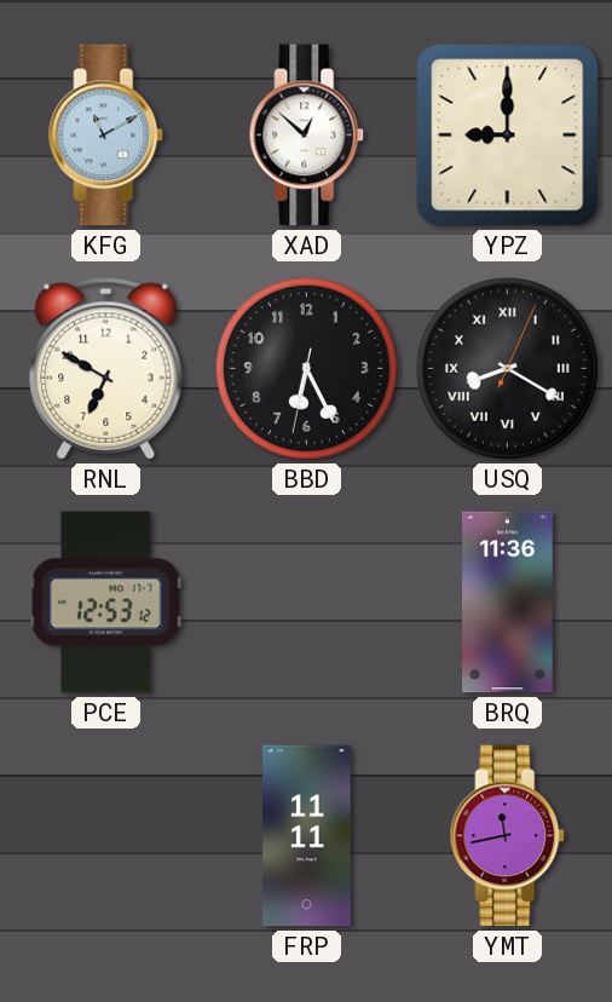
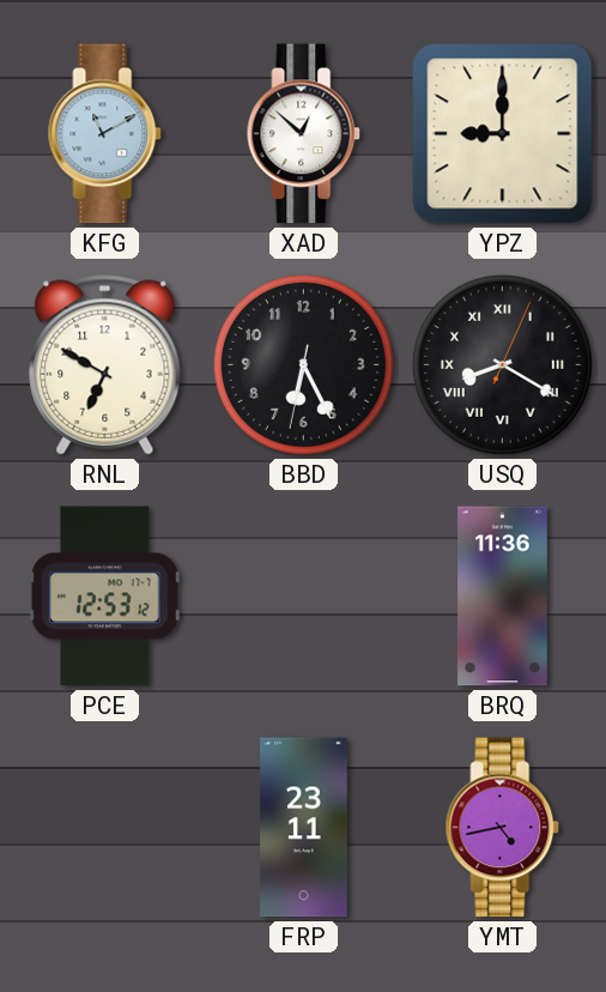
FRP: 11:11 -> 23:11 (304, 828)
YMT: 11:43 -> 4:43 (503, 828)
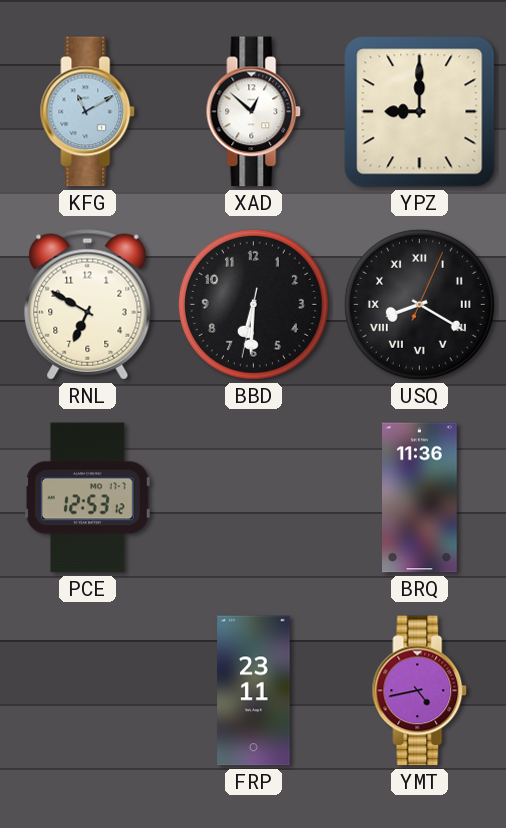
BBD: 6:25 -> 6:30 (253, 304)
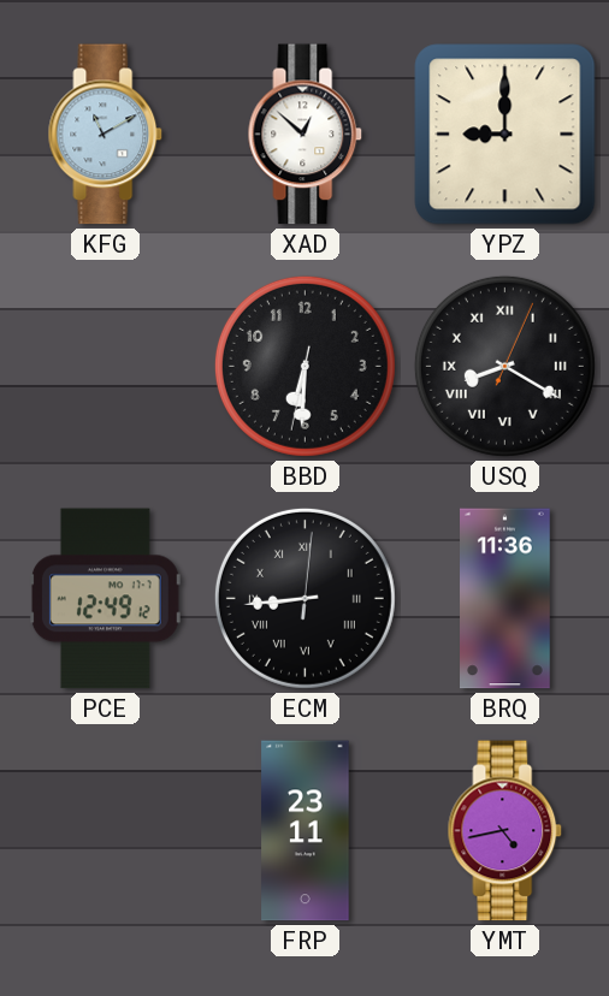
RNL: 6:50 -> none (88, 305)
PCE: 12:53 -> 12:49 (105, 599)
ECM: none -> 8:44 (304, 598)
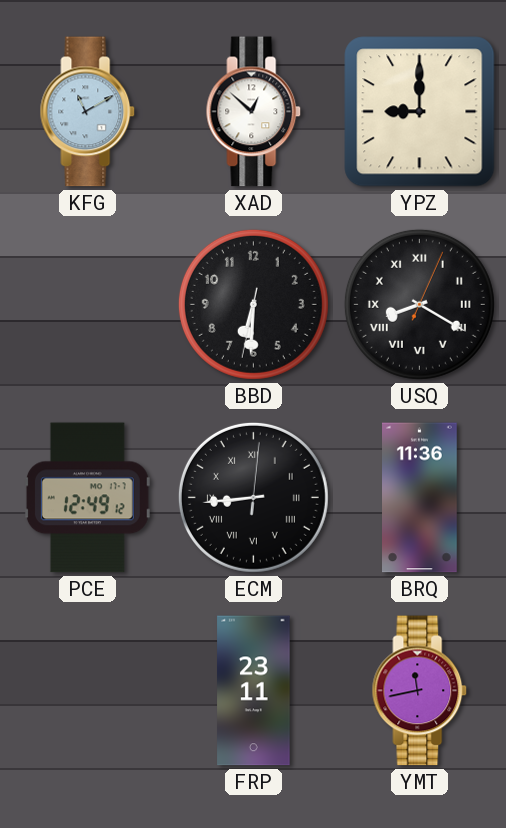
YMT: 4:43 -> 11:43 (420, 691)
